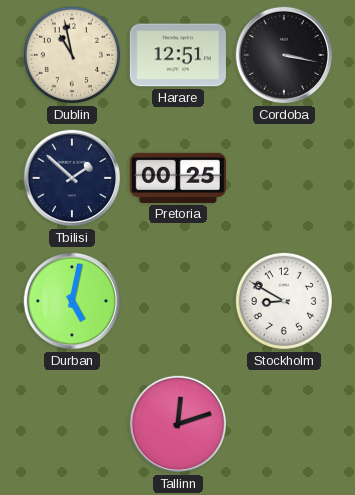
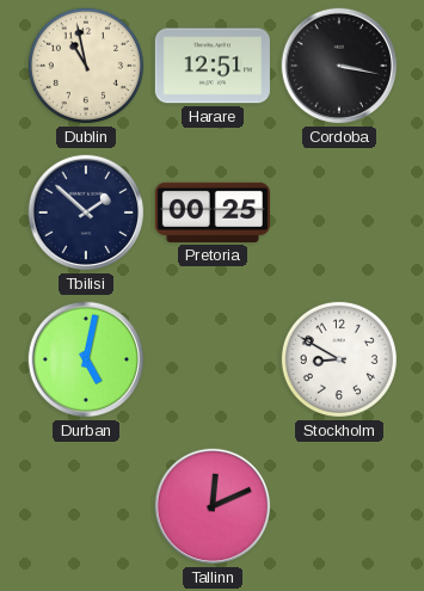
Tallinn: 12:12 -> 12:11 (213, 506)
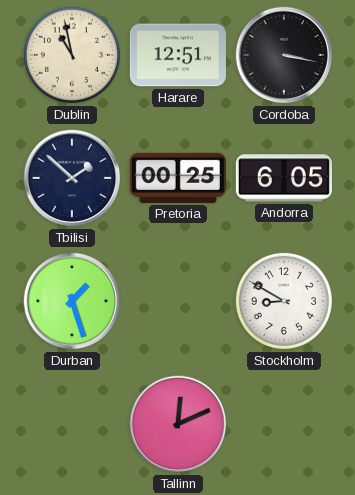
Andorra: none -> 6:05 (284, 178)
Durban: 5:02 -> 1:27 (72, 301)
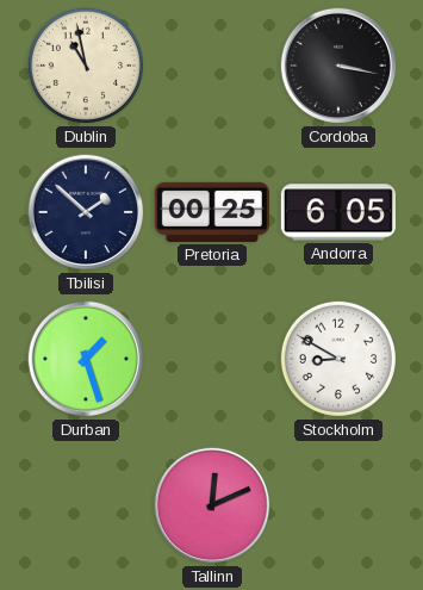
Harare: 12:51 -> none (178, 55)
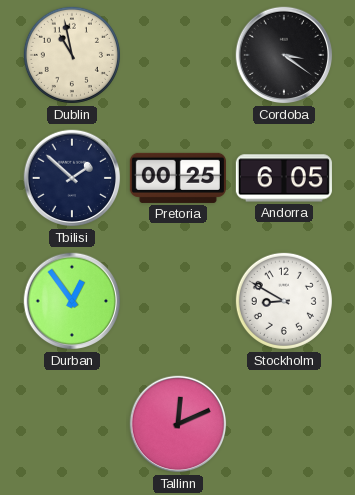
Cordoba: 3:17 -> 3:21 (284, 55)
Durban: 1:27 -> 12:54 (72, 301)
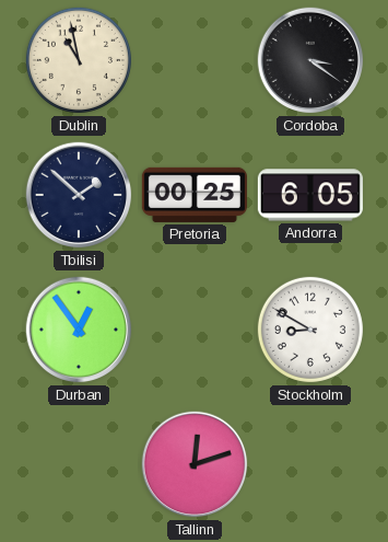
Tallinn: 12:11 -> 12:12 (195, 464)
